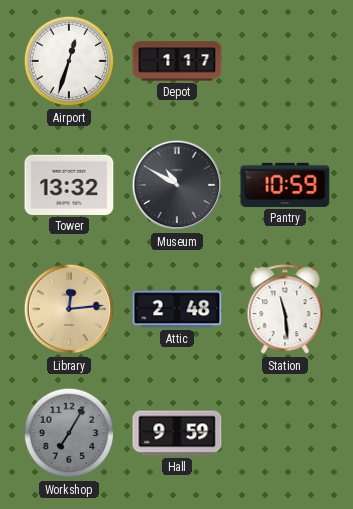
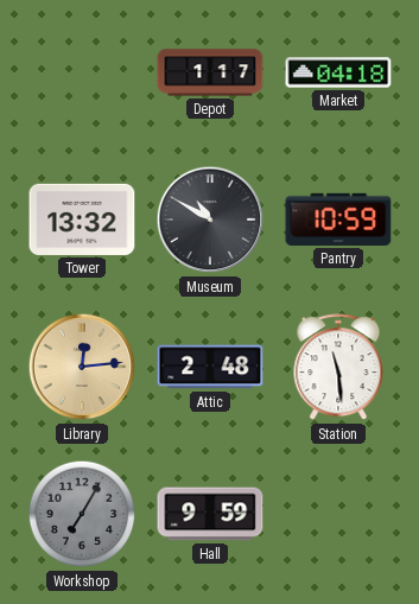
Airport: 12:33 -> none (69, 61)
Market: none -> 04:18 (338, 72)
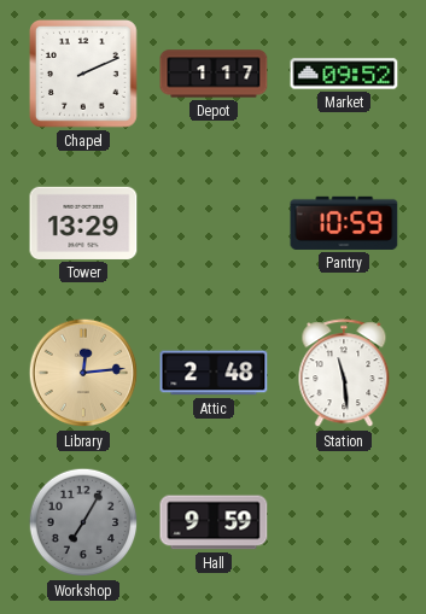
Chapel: none -> 2:11 (84, 75)
Market: 04:18 -> 09:52 (344, 74)
Tower: 13:32 -> 13:29 (83, 223)
Museum: 10:50 -> none (210, 220)
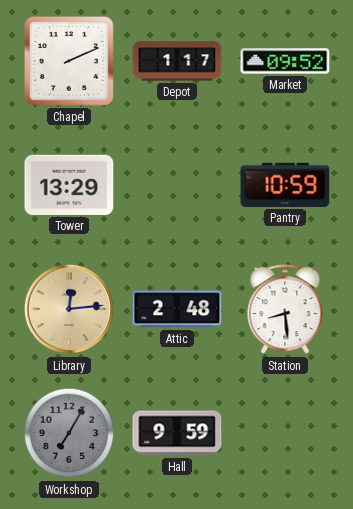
Station: 11:29 -> 8:29 (285, 310)
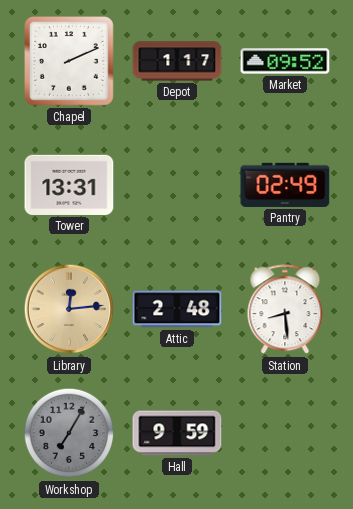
Tower: 13:29 -> 13:31 (69, 185)
Pantry: 10:59 -> 02:49 (285, 185)
